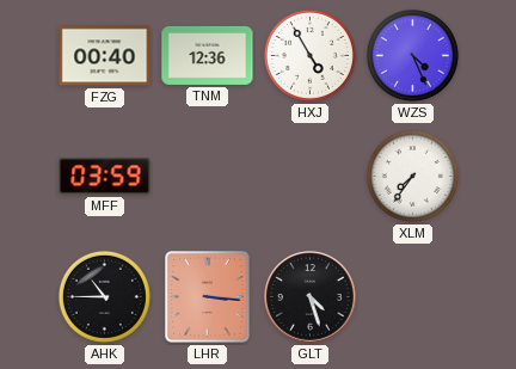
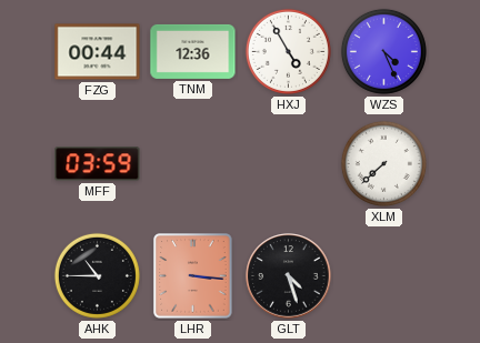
FZG: 00:40 -> 00:44 (98, 52)
XLM: 7:36 -> 7:38 (383, 163)
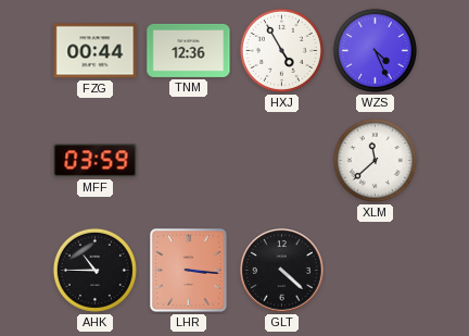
XLM: 7:38 -> 11:38 (375, 160)
GLT: 4:27 -> 4:22 (282, 271)
